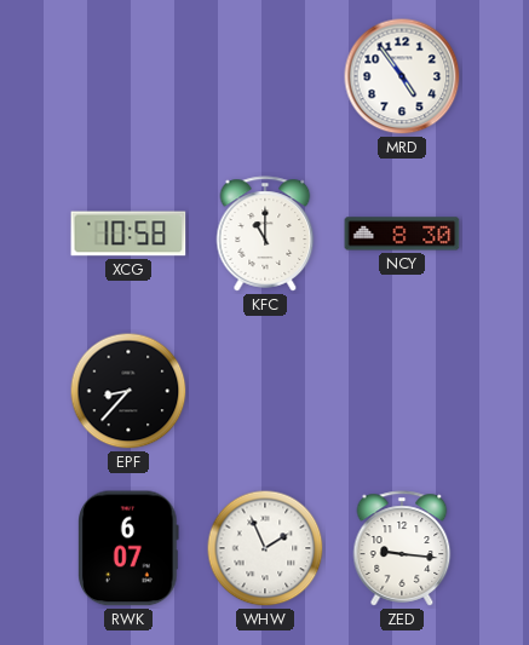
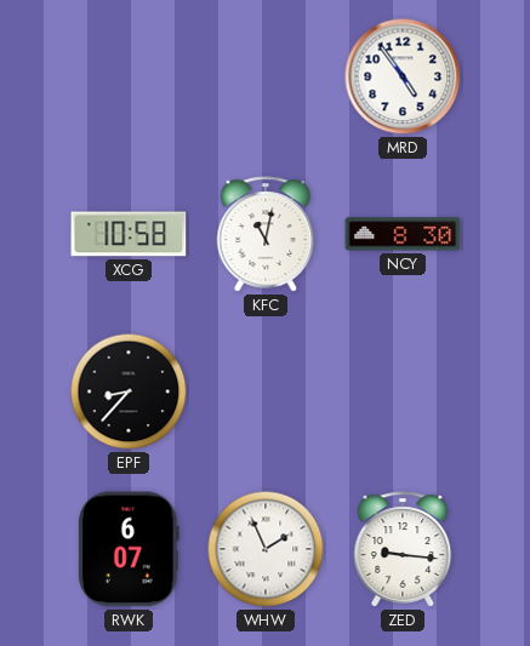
KFC: 11:00 -> 11:02 (266, 234)
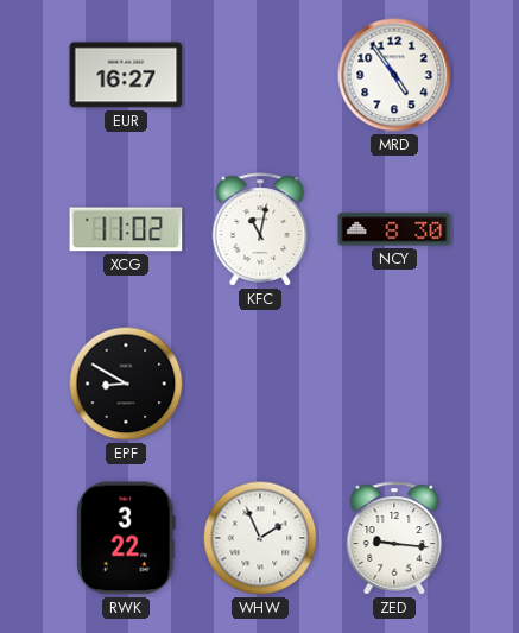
EUR: none -> 16:27 (126, 75)
XCG: 10:58 -> 11:02 (126, 229)
EPF: 8:37 -> 8:50 (126, 384)
RWK: 6:07 -> 3:22 (127, 538)
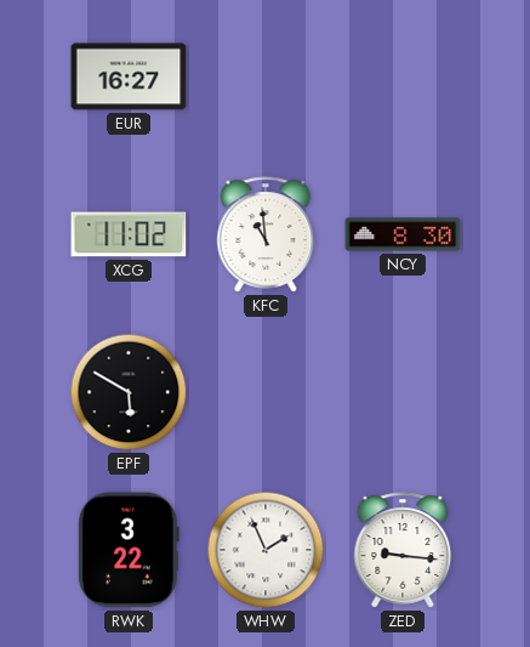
MRD: 4:54 -> none (394, 75)
KFC: 11:02 -> 10:59 (266, 234)
EPF: 8:50 -> 5:50 (129, 392)
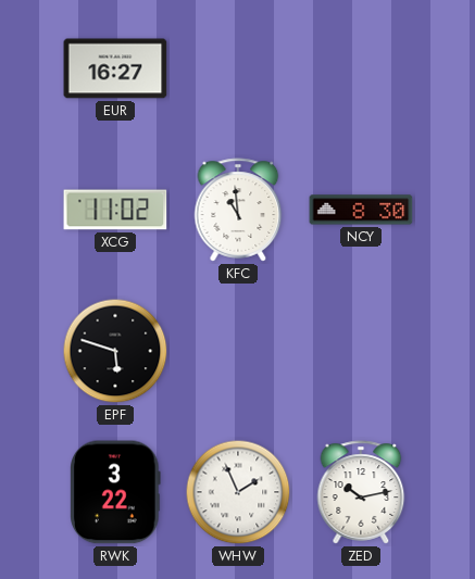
EPF: 5:50 -> 5:48 (115, 351)
ZED: 9:16 -> 10:13 (361, 492)
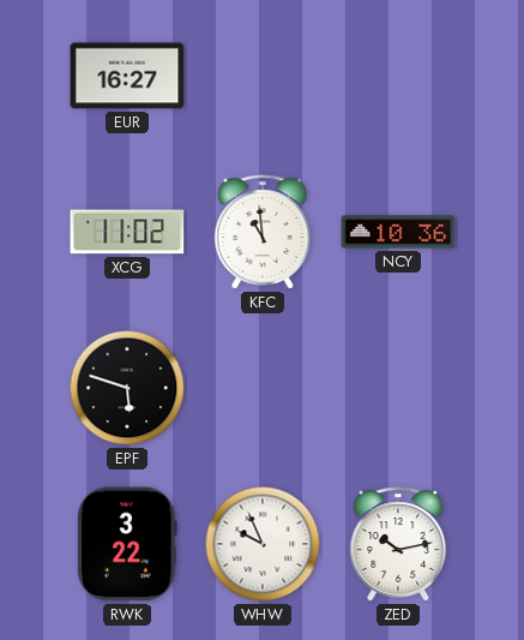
NCY: 8:30 -> 10:36 (398, 232)
WHW: 1:56 -> 9:56 (263, 544)
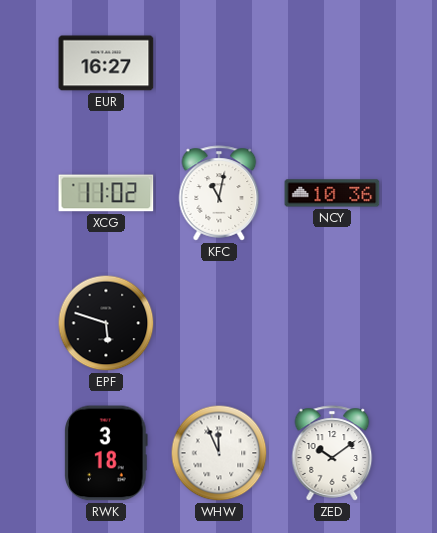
KFC: 10:59 -> 11:02 (219, 193)
RWK: 3:22 -> 3:18 (107, 453)
WHW: 9:56 -> 11:56 (219, 453)
ZED: 10:13 -> 10:09 (332, 453)
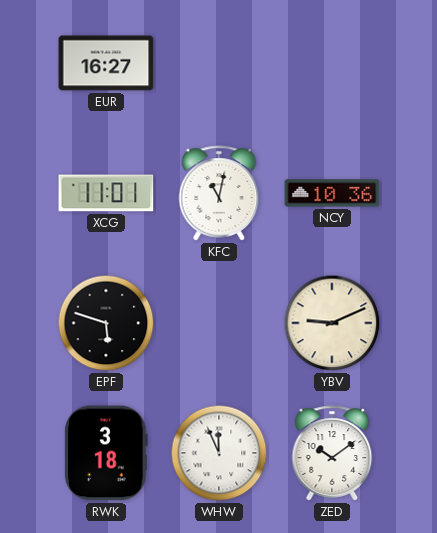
XCG: 11:02 -> 11:01 (106, 193)
YBV: none -> 9:11 (332, 323)
